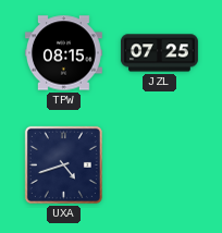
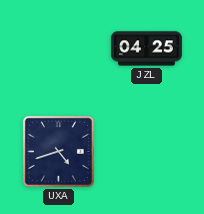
TPW: 08:15 -> none (63, 53)
JZL: 07:25 -> 04:25 (146, 49)
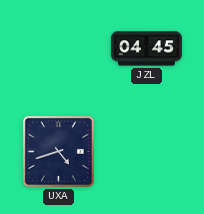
JZL: 04:25 -> 04:45 (146, 49)
